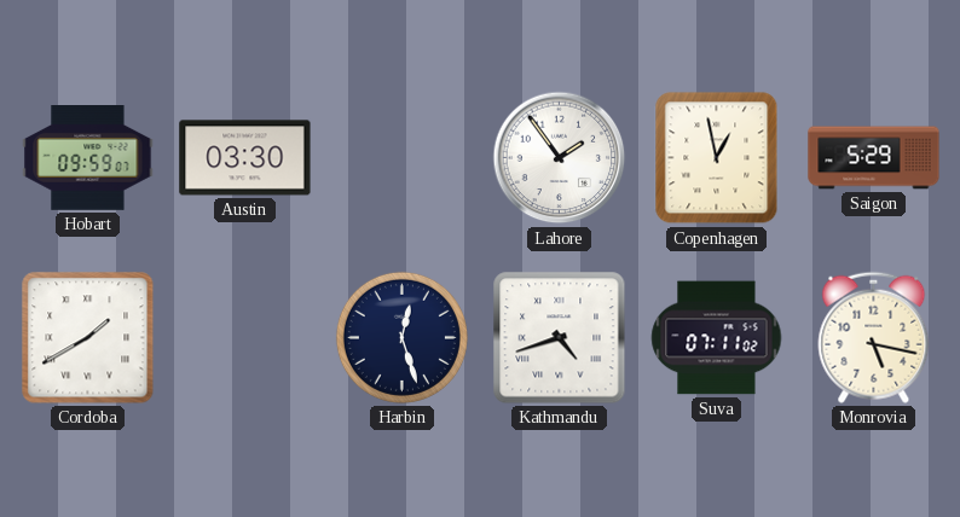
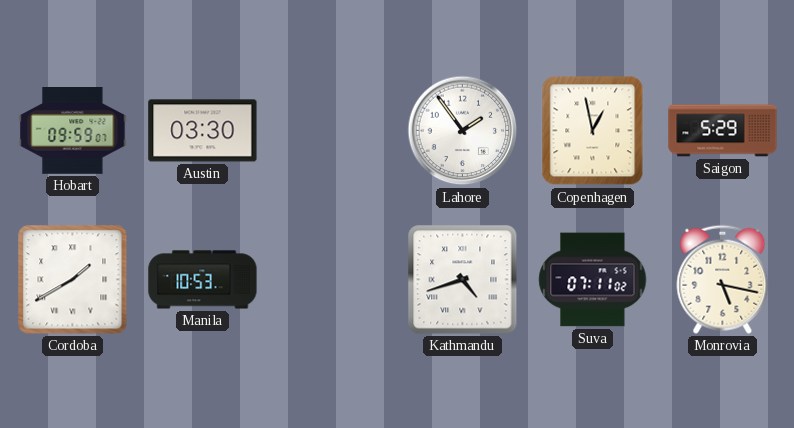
Manila: none -> 10:53 (203, 280)
Harbin: 12:27 -> none (401, 337)
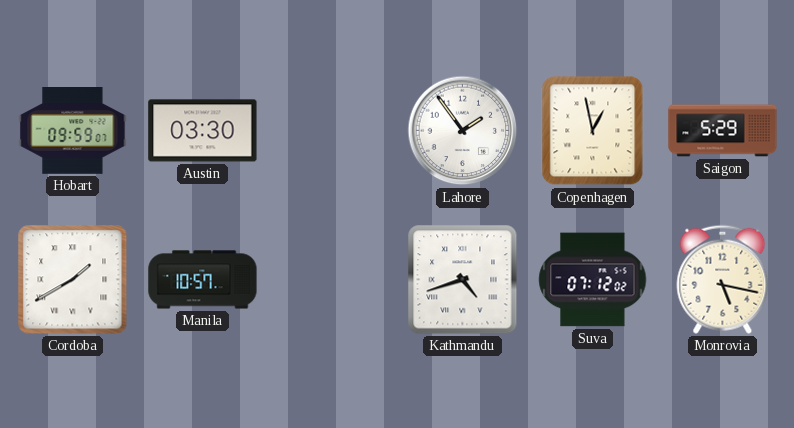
Manila: 10:53 -> 10:57 (203, 280)
Suva: 07:11 -> 07:12 (593, 280)
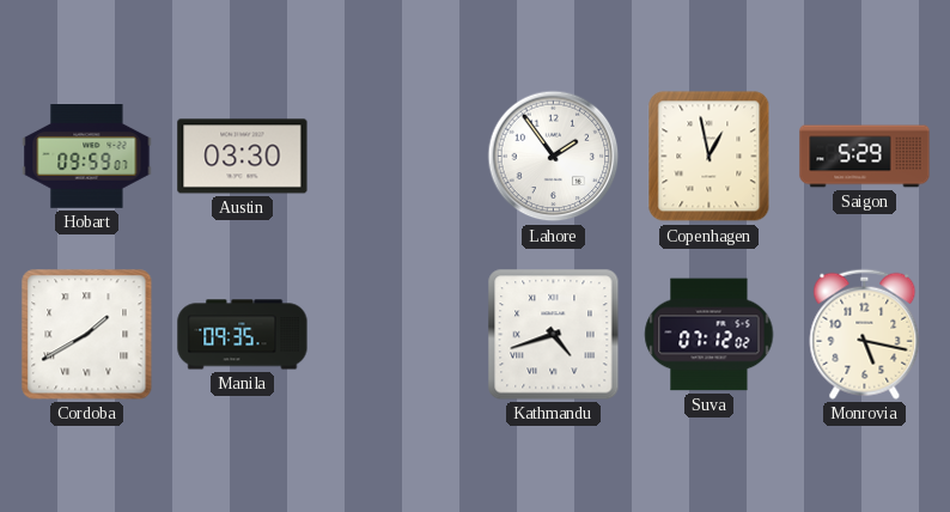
Manila: 10:57 -> 09:35 (243, 335)
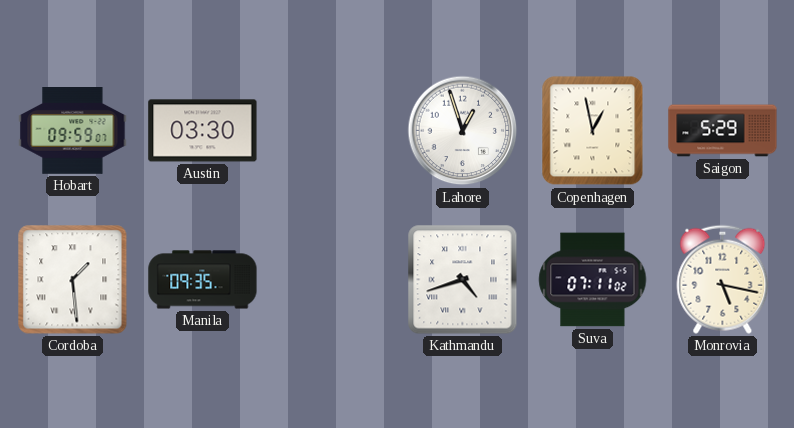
Lahore: 1:54 -> 12:57 (463, 131)
Cordoba: 1:40 -> 1:29 (73, 280)
Suva: 07:12 -> 07:11 (593, 280)
